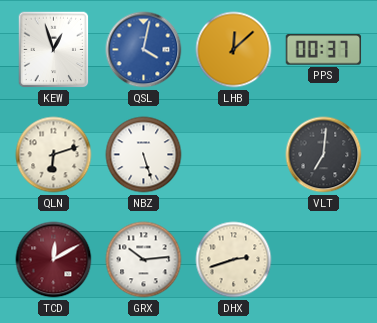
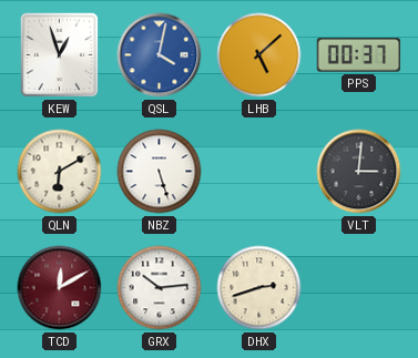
LHB: 12:08 -> 5:08 (259, 55)
QLN: 6:12 -> 6:10 (60, 172)
VLT: 7:01 -> 3:01 (359, 172)
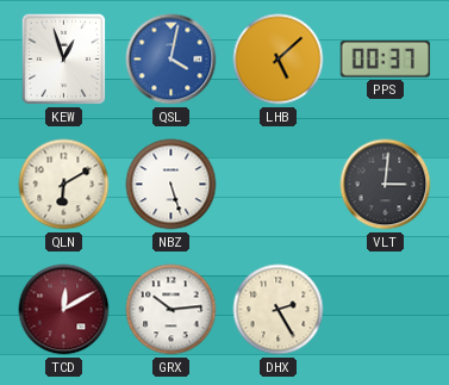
DHX: 2:42 -> 2:25 (279, 310)
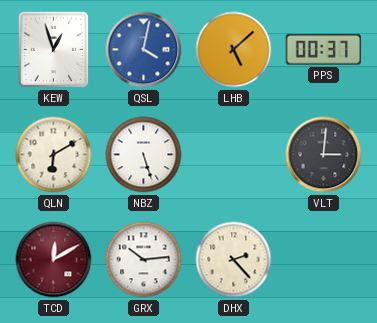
DHX: 2:25 -> 2:23 (234, 260)
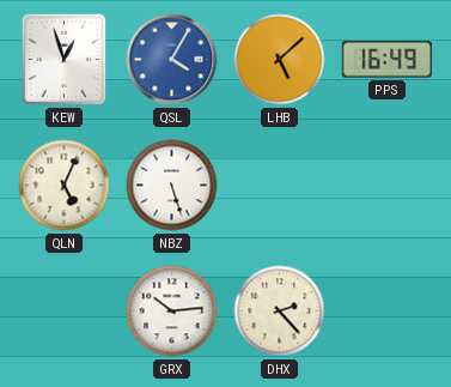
QSL: 4:02 -> 4:05 (172, 60)
PPS: 00:37 -> 16:49 (388, 60)
QLN: 6:10 -> 5:04 (65, 186)
VLT: 3:01 -> none (324, 155)
TCD: 12:10 -> none (54, 260)
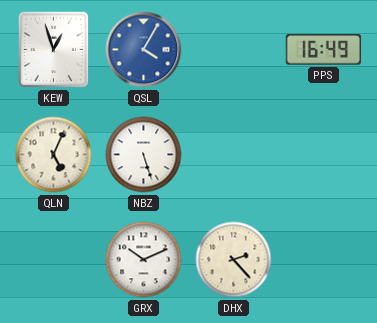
LHB: 5:08 -> none (280, 60)
GRX: 10:14 -> 10:11 (144, 260)
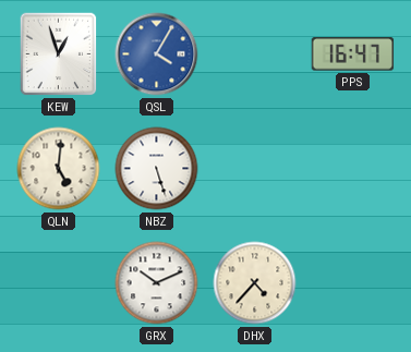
PPS: 16:49 -> 16:47 (353, 54)
QLN: 5:04 -> 5:01 (59, 169)
DHX: 2:23 -> 4:37 (255, 283)
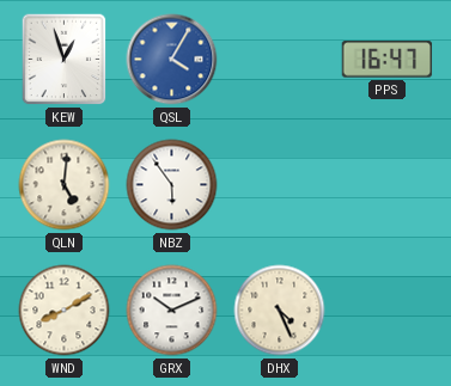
NBZ: 5:27 -> 5:54 (172, 185)
WND: none -> 8:10 (65, 311)
DHX: 4:37 -> 4:26 (280, 311)
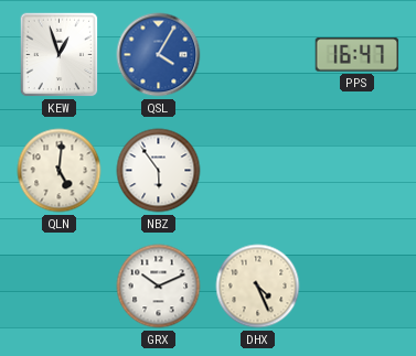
WND: 8:10 -> none (65, 311)
